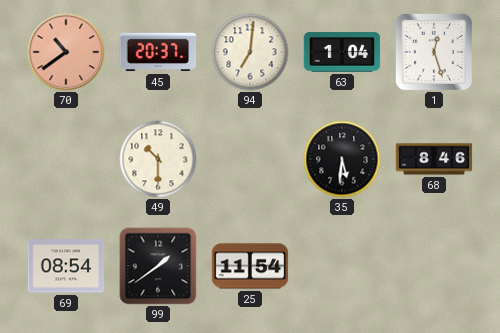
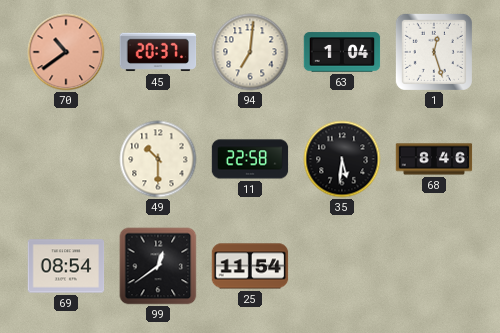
11: none -> 22:58 (250, 159)
99: 1:39 -> 12:39 (158, 266)
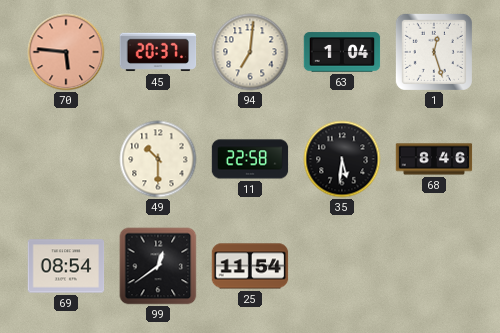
70: 10:39 -> 5:46 (66, 52)
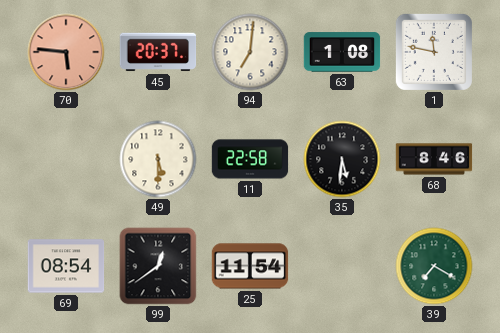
63: 1:04 -> 1:08 (342, 52)
1: 12:27 -> 11:47 (434, 52)
49: 10:30 -> 5:30 (158, 159)
39: none -> 7:20 (434, 266)
